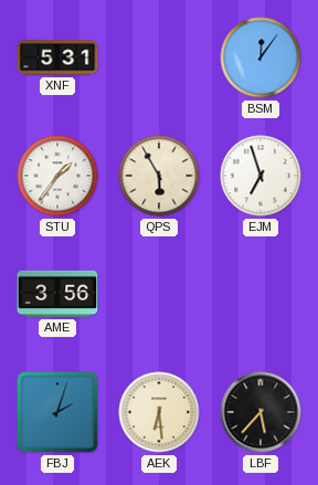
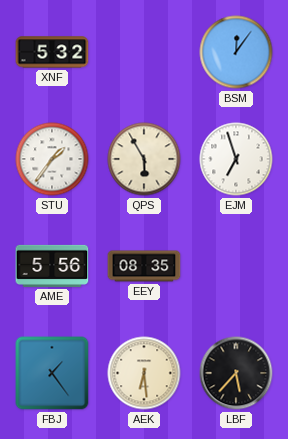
XNF: 5:31 -> 5:32 (52, 52)
AME: 3:56 -> 5:56 (52, 266)
EEY: none -> 08:35 (144, 266)
FBJ: 2:03 -> 1:24 (52, 373)
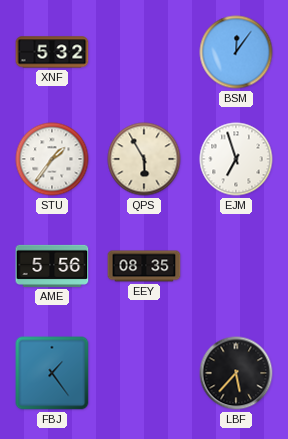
AEK: 6:29 -> none (144, 373)
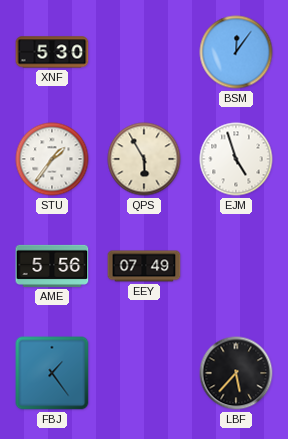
XNF: 5:32 -> 5:30 (52, 52)
EJM: 6:57 -> 4:57 (236, 159)
EEY: 08:35 -> 07:49 (144, 266)
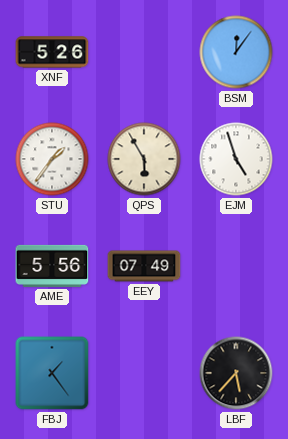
XNF: 5:30 -> 5:26 (52, 52)
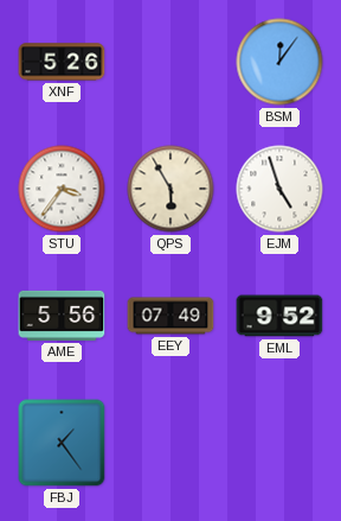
STU: 1:36 -> 3:36 (62, 189)
EML: none -> 9:52 (279, 316)
LBF: 5:37 -> none (236, 373)
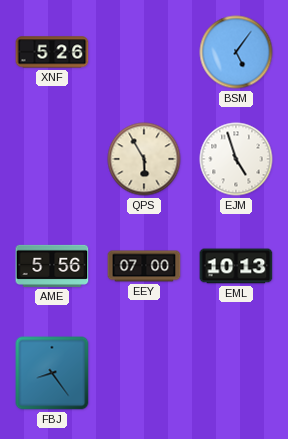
BSM: 12:06 -> 5:06 (236, 52)
STU: 3:36 -> none (62, 189)
EEY: 07:49 -> 07:00 (144, 266)
EML: 9:52 -> 10:13 (236, 266)
FBJ: 1:24 -> 8:24 (52, 373)
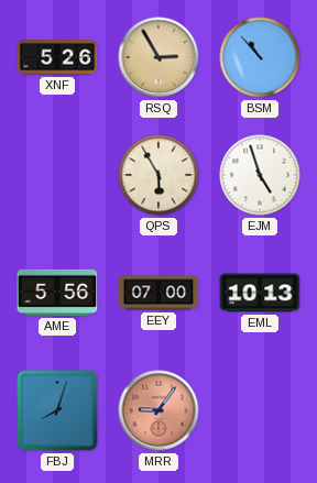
RSQ: none -> 2:55 (158, 57)
BSM: 5:06 -> 10:53 (260, 57)
FBJ: 8:24 -> 8:03 (57, 410)
MRR: none -> 9:06 (158, 410)
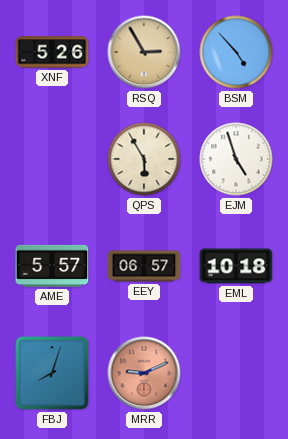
BSM: 10:53 -> 4:53 (236, 52)
AME: 5:56 -> 5:57 (52, 266)
EEY: 07:00 -> 06:57 (144, 266)
EML: 10:13 -> 10:18 (236, 266)
MRR: 9:06 -> 9:11 (144, 373)
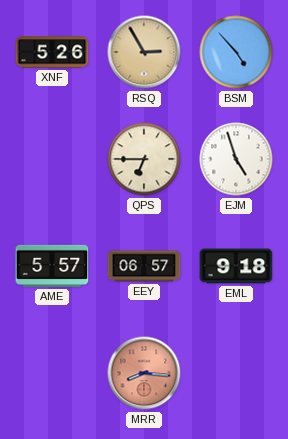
QPS: 5:55 -> 6:45 (144, 159)
EML: 10:18 -> 9:18 (236, 266)
FBJ: 8:03 -> none (52, 373)
MRR: 9:11 -> 8:16 (144, 373)
